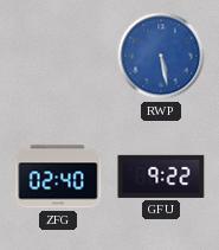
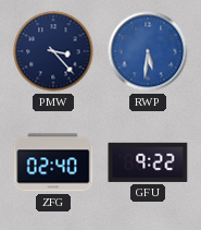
PMW: none -> 3:23 (53, 51)
RWP: 5:28 -> 5:31 (148, 51)
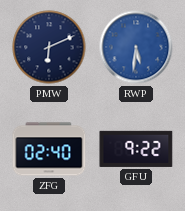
PMW: 3:23 -> 6:11 (49, 47)
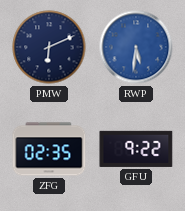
ZFG: 02:40 -> 02:35 (49, 149)
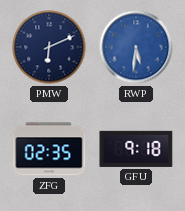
GFU: 9:22 -> 9:18 (136, 149)
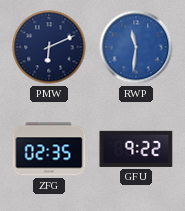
RWP: 5:31 -> 11:31 (136, 47)
GFU: 9:18 -> 9:22 (136, 149)
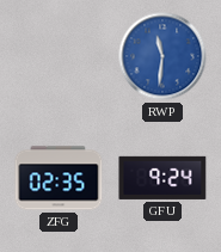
PMW: 6:11 -> none (49, 47)
GFU: 9:22 -> 9:24 (162, 178)
